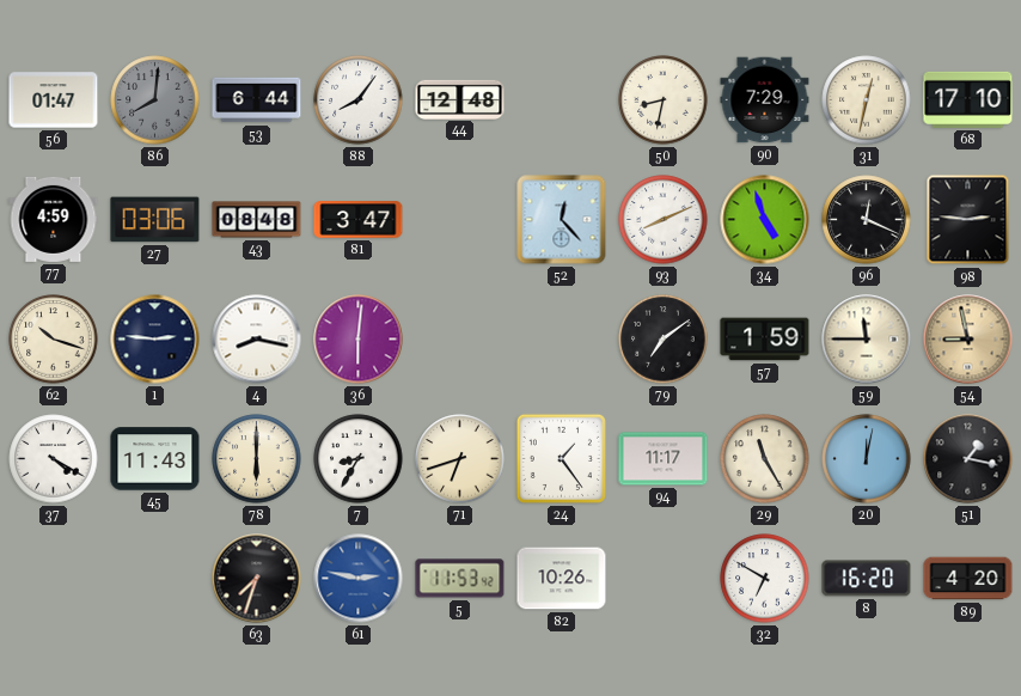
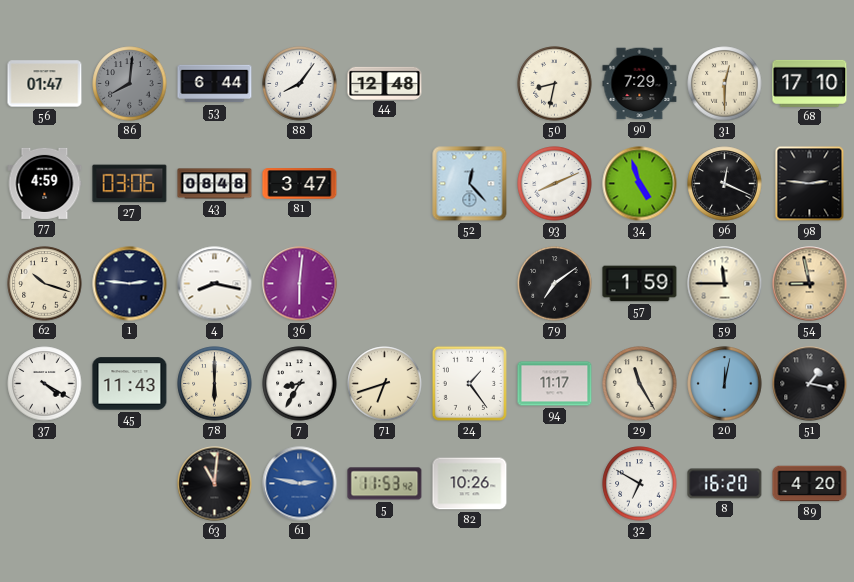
31: 12:32 -> 12:30 (725, 84)
63: 7:33 -> 11:01 (215, 484)
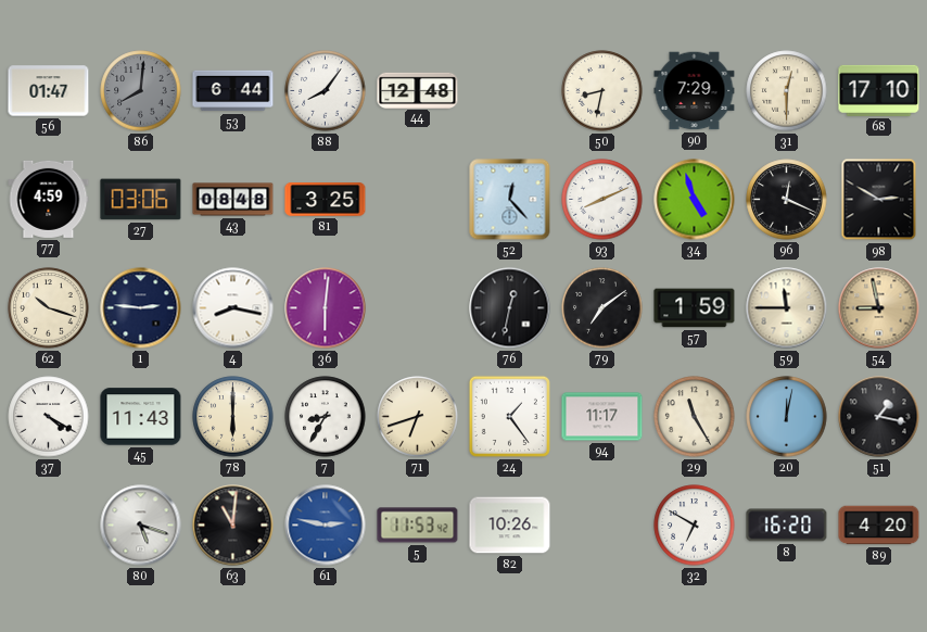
81: 3:47 -> 3:25 (326, 200)
98: 2:46 -> 2:50 (879, 200)
76: none -> 12:32 (510, 308)
80: none -> 5:18 (141, 526)
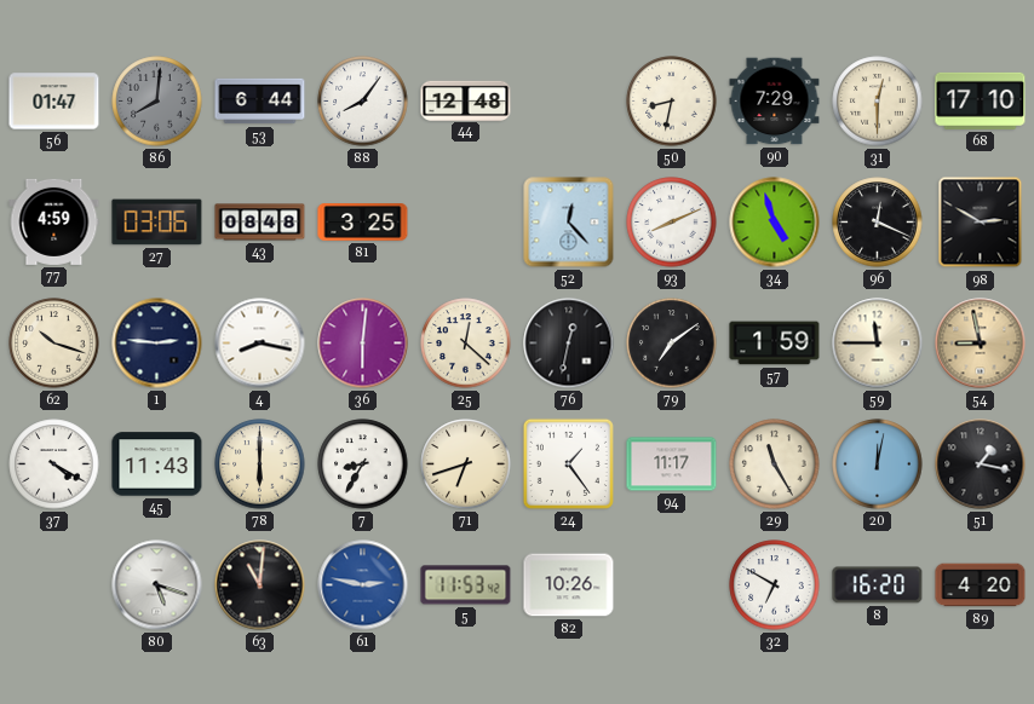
25: none -> 12:22 (466, 344)
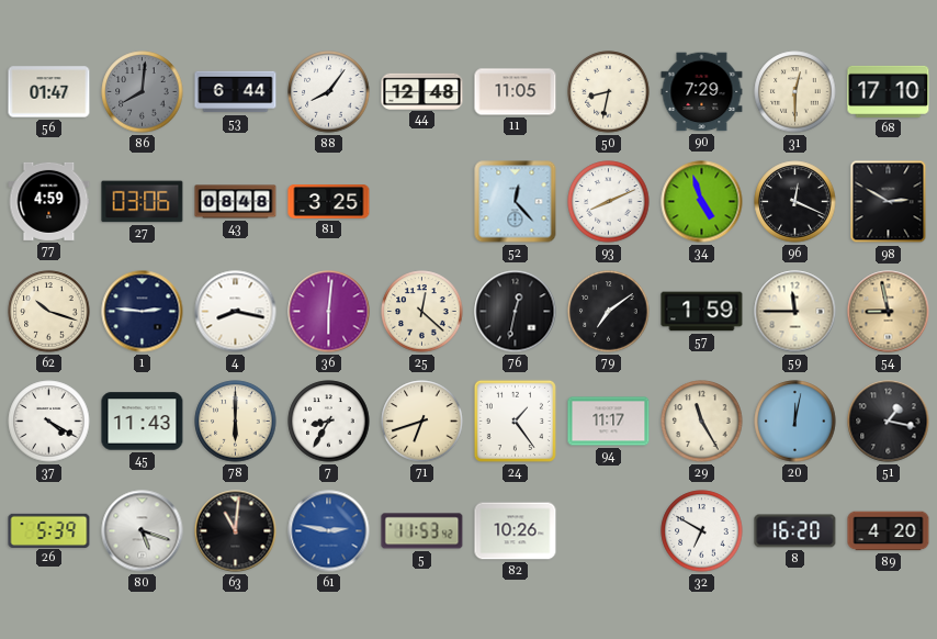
11: none -> 11:05 (516, 92)
26: none -> 5:39 (49, 530)
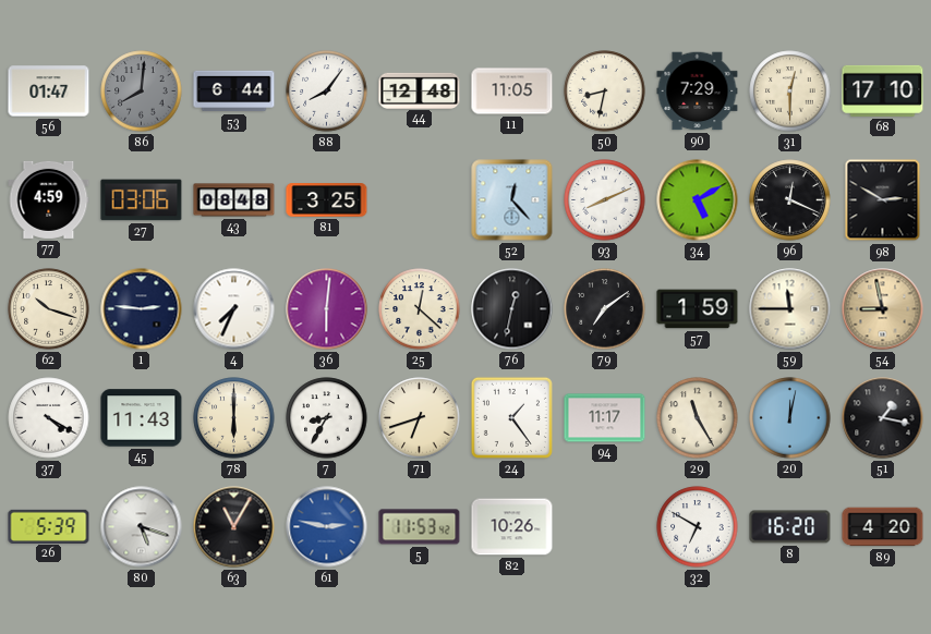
34: 4:57 -> 5:10 (698, 200)
4: 8:17 -> 7:34 (234, 309)
63: 11:01 -> 11:05 (234, 527)
